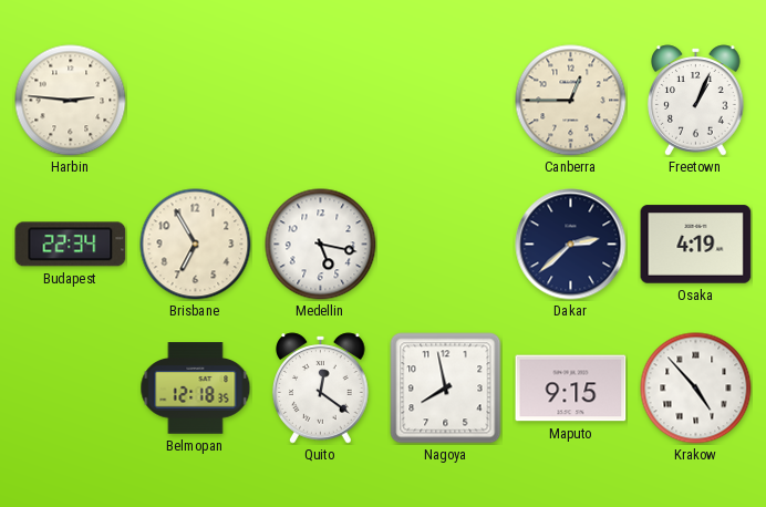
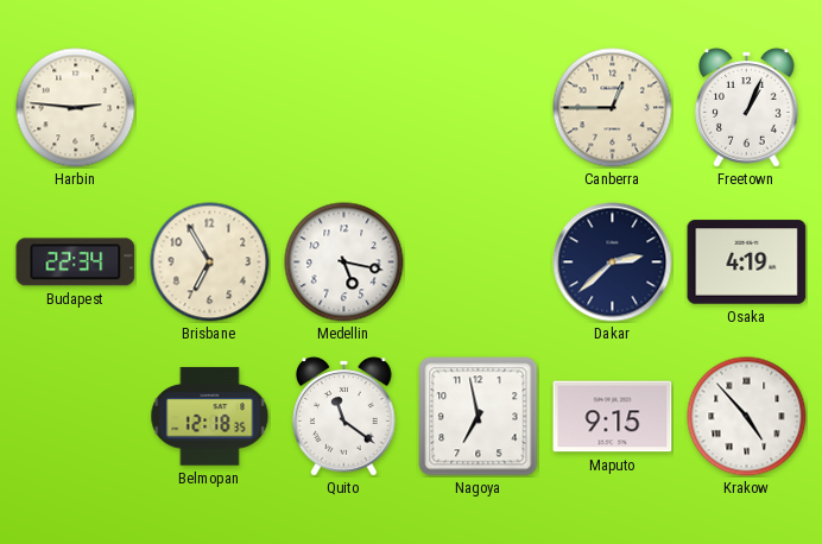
Quito: 12:21 -> 11:21 (344, 417)
Nagoya: 7:58 -> 6:58 (479, 417)
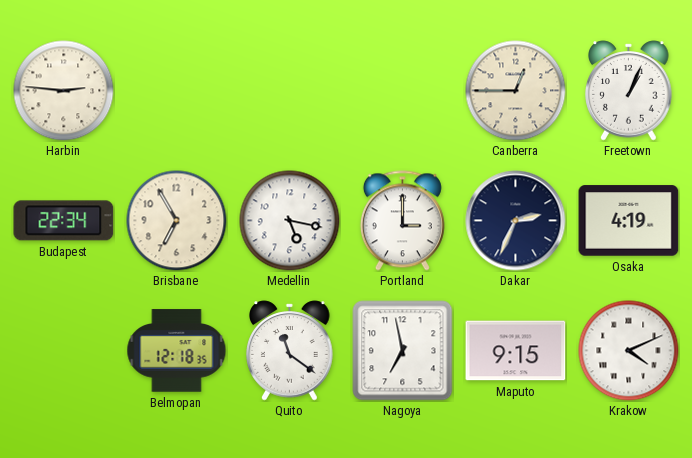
Portland: none -> 3:00 (402, 221)
Dakar: 2:38 -> 2:34 (516, 221)
Krakow: 4:53 -> 4:11 (629, 351)
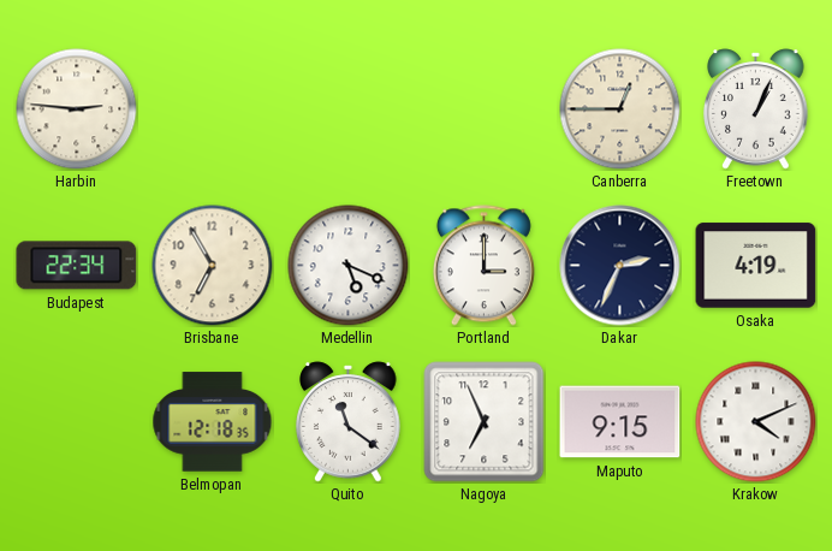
Medellin: 5:17 -> 5:19 (349, 266)
Nagoya: 6:58 -> 6:56 (485, 422)
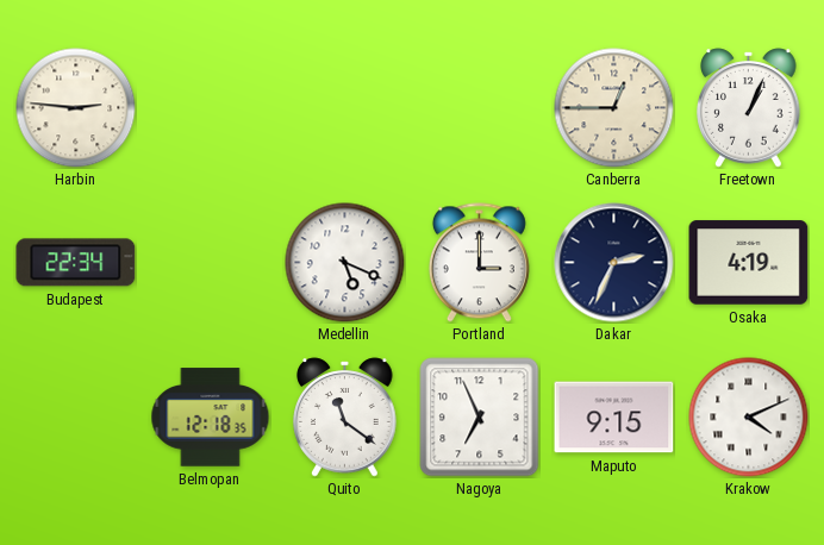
Brisbane: 6:55 -> none (213, 266)
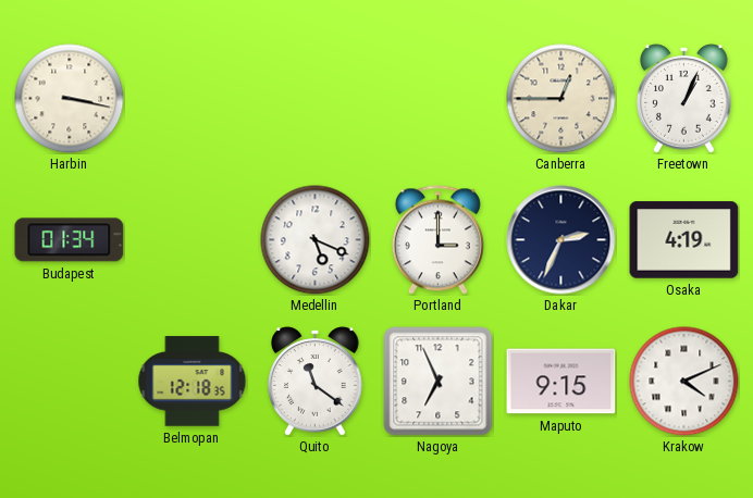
Harbin: 2:46 -> 3:17 (70, 99)
Budapest: 22:34 -> 01:34 (70, 240)
